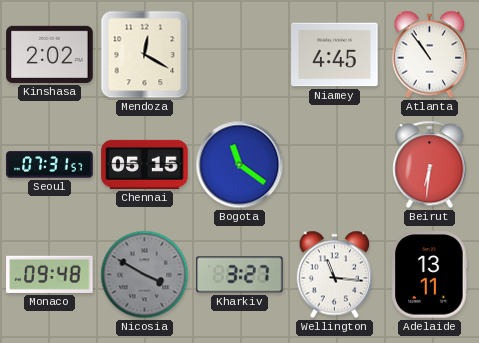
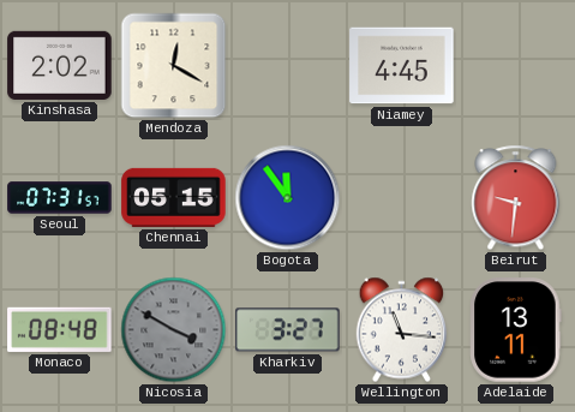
Atlanta: 10:54 -> none (430, 55)
Bogota: 11:21 -> 11:54 (288, 198)
Beirut: 6:31 -> 9:31 (516, 198)
Monaco: 09:48 -> 08:48 (60, 329)
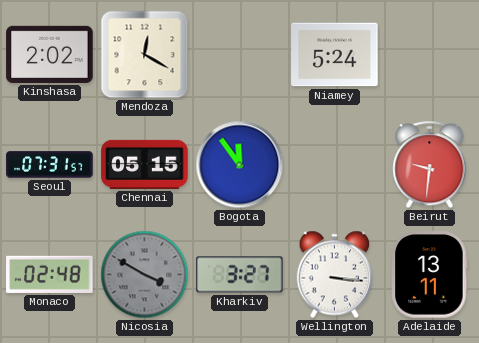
Niamey: 4:45 -> 5:24 (335, 55)
Monaco: 08:48 -> 02:48 (50, 274)
Wellington: 11:16 -> 3:16 (335, 275)
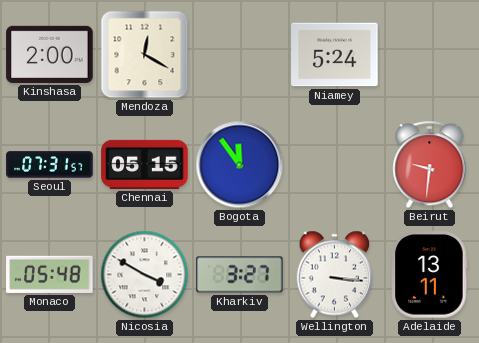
Kinshasa: 2:02 -> 2:00 (50, 54)
Monaco: 02:48 -> 05:48 (50, 274)
Nicosia dial: grey -> white (145, 275)
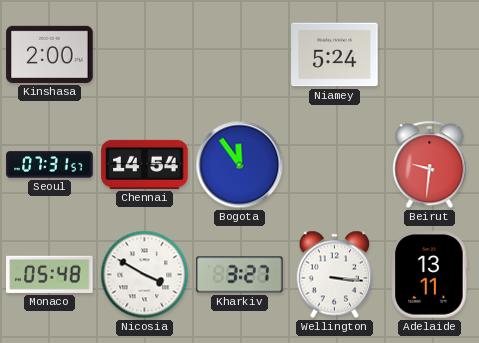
Mendoza: 12:20 -> none (145, 55)
Chennai: 05:15 -> 14:54 (145, 164)
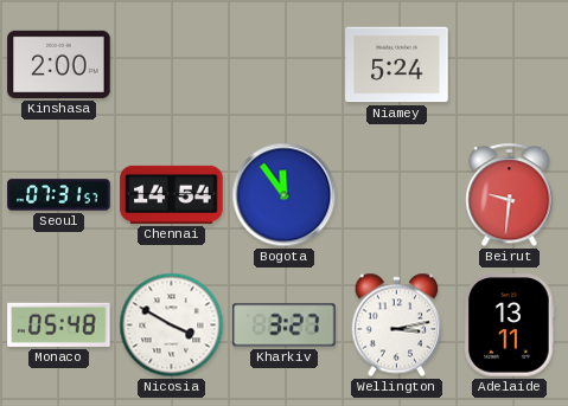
Wellington: 3:16 -> 3:13 (397, 326)
